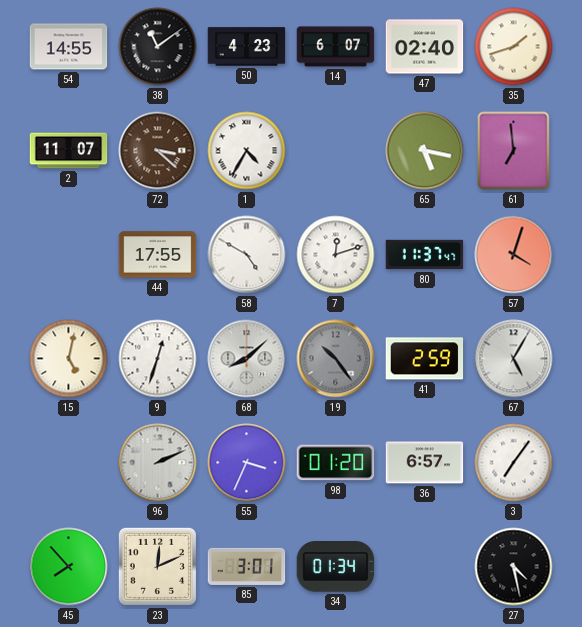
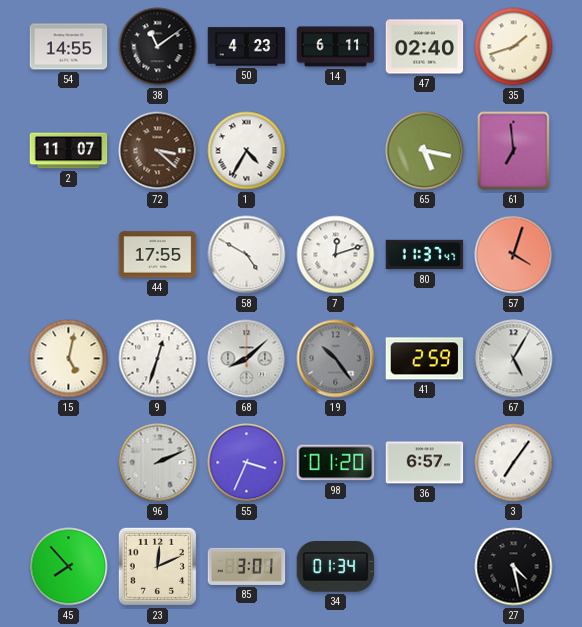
14: 6:07 -> 6:11 (336, 47)
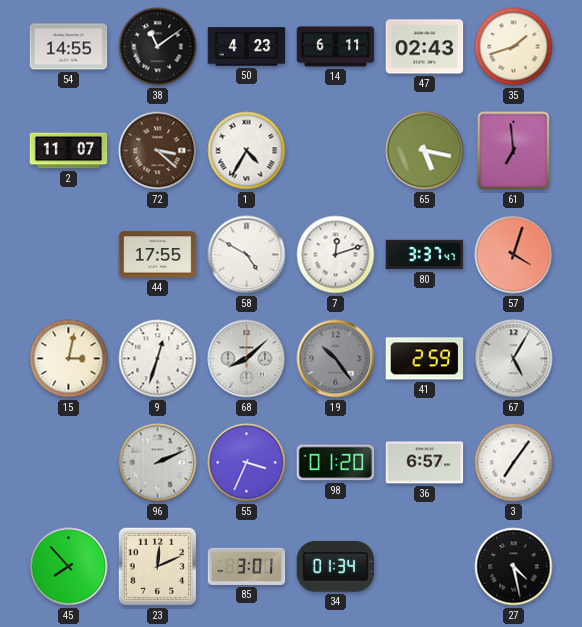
47: 02:40 -> 02:43 (425, 47)
80: 11:37 -> 3:37 (425, 255)
15: 5:02 -> 3:02 (69, 359)
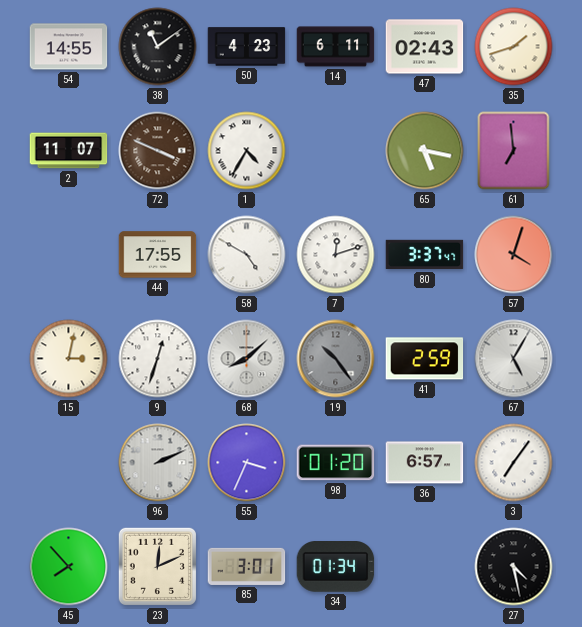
72: 3:22 -> 3:49 (158, 151)
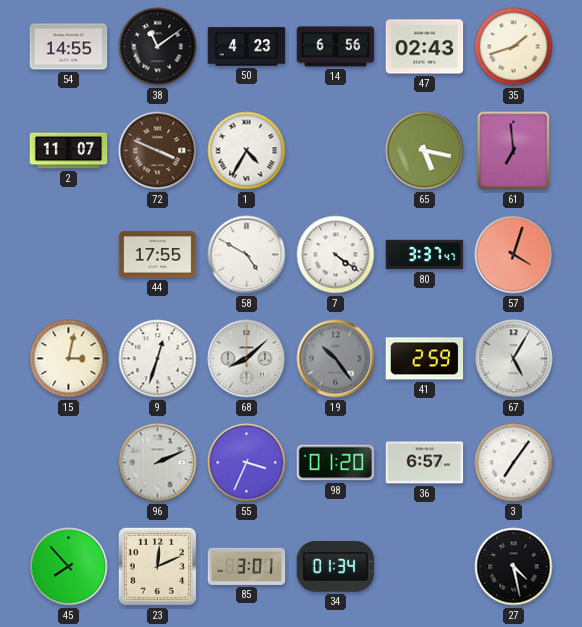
14: 6:11 -> 6:56 (336, 47)
7: 12:12 -> 4:21 (336, 255)
